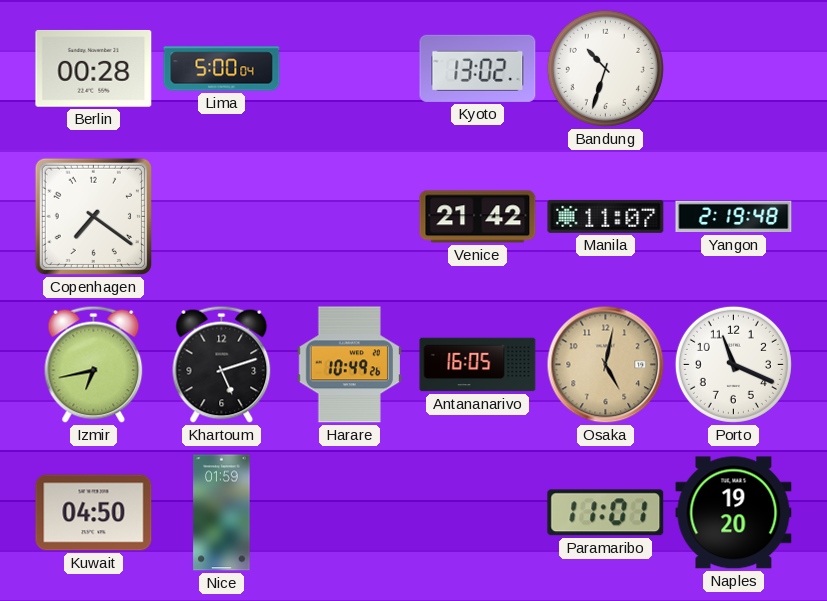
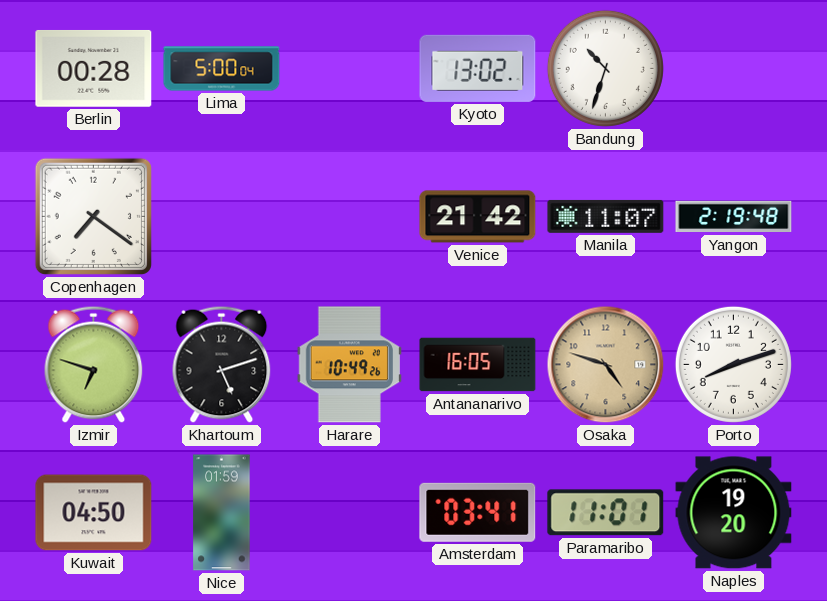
Izmir: 6:43 -> 6:48 (94, 364)
Osaka: 5:02 -> 4:48 (606, 365)
Porto: 11:19 -> 8:12 (733, 364)
Amsterdam: none -> 03:41 (478, 512)
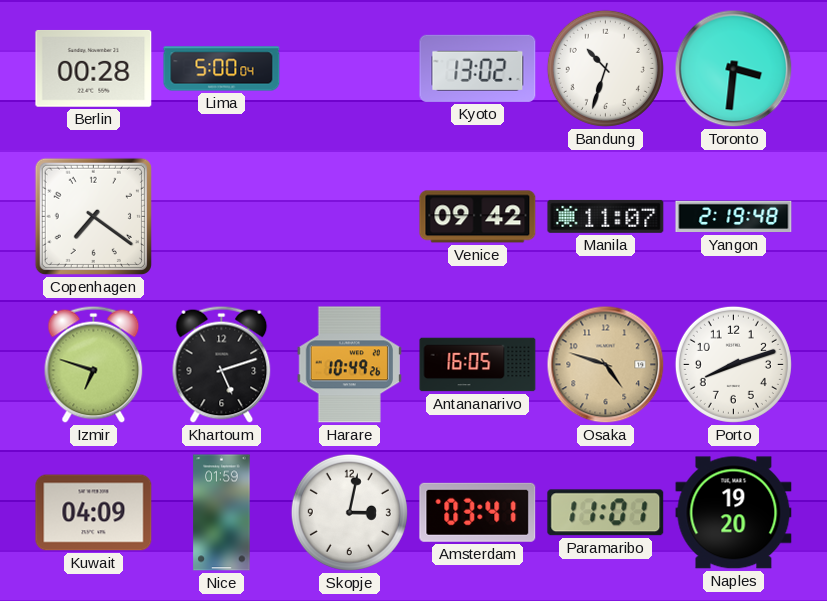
Toronto: none -> 3:31 (734, 69)
Venice: 21:42 -> 09:42 (478, 217)
Kuwait: 04:50 -> 04:09 (94, 513)
Skopje: none -> 3:02 (349, 512)
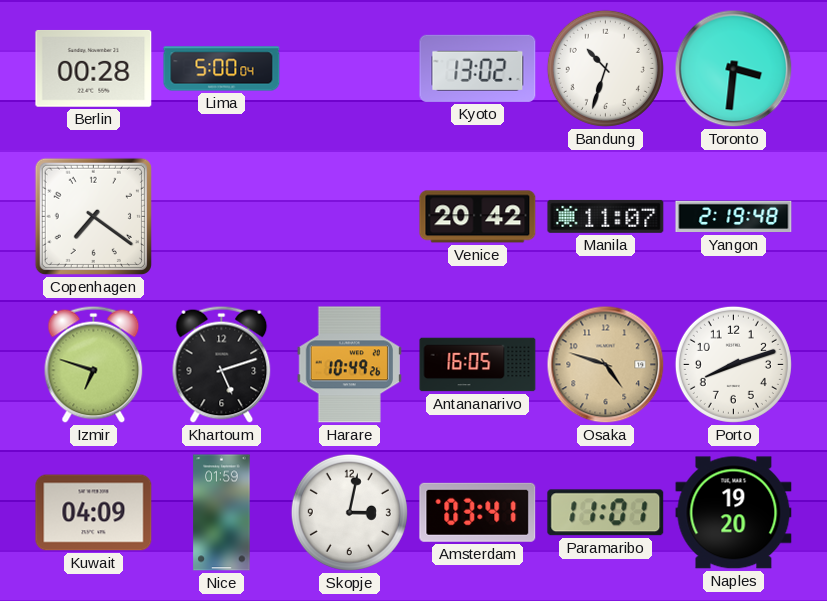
Venice: 09:42 -> 20:42 (478, 217)
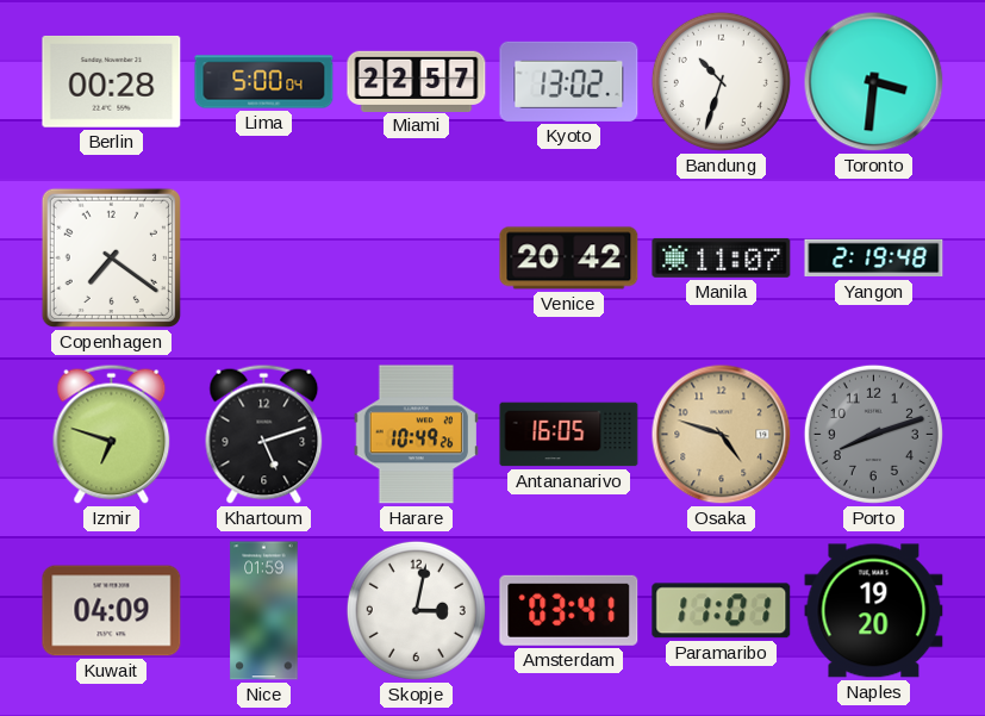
Miami: none -> 22:57 (417, 81)
Porto dial: white -> grey (873, 434)
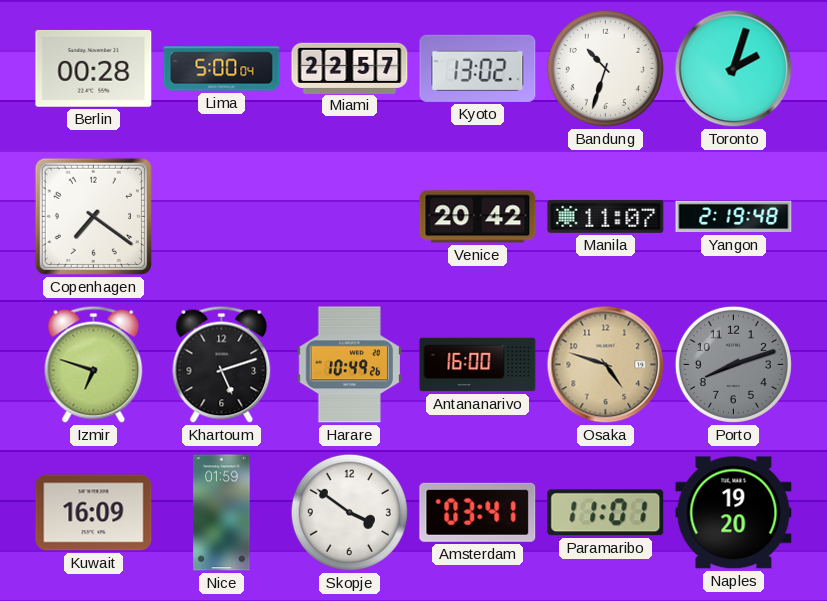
Toronto: 3:31 -> 2:03 (734, 69)
Antananarivo: 16:05 -> 16:00 (478, 365)
Kuwait: 04:09 -> 16:09 (94, 513)
Skopje: 3:02 -> 3:51 (349, 512)
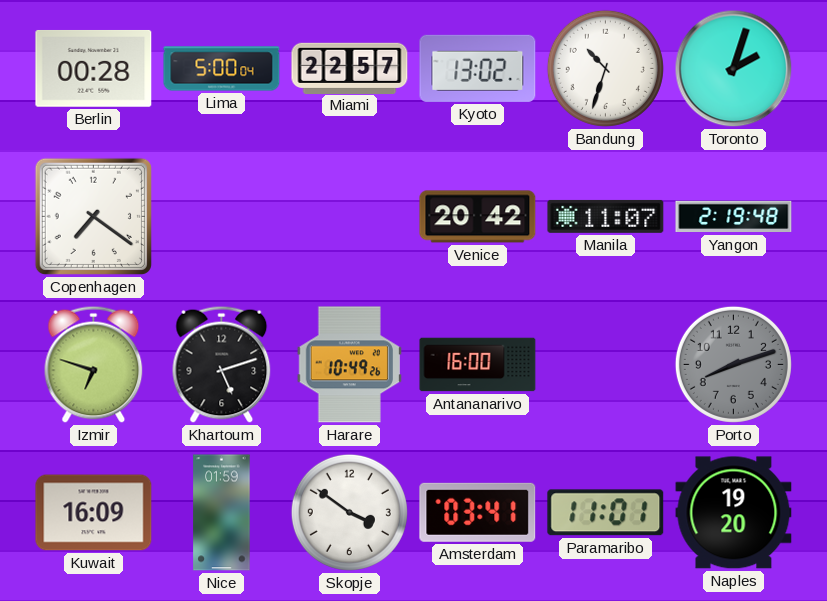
Osaka: 4:48 -> none (606, 365)
